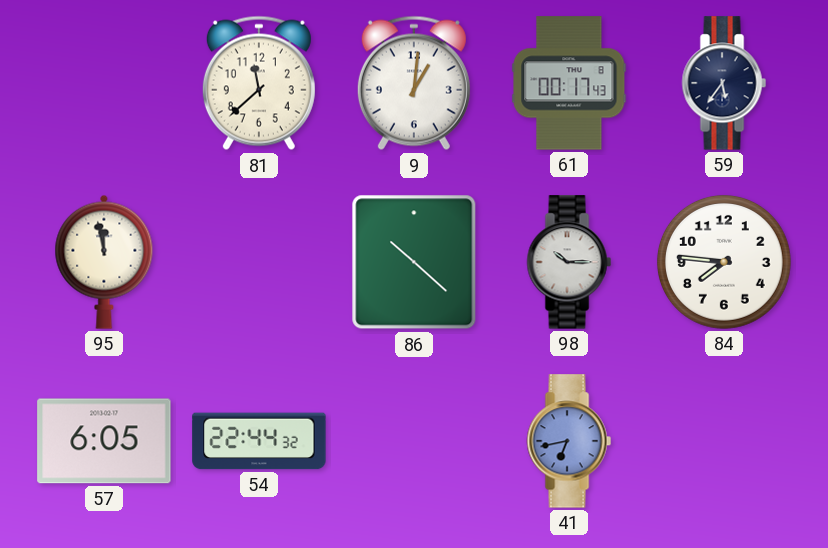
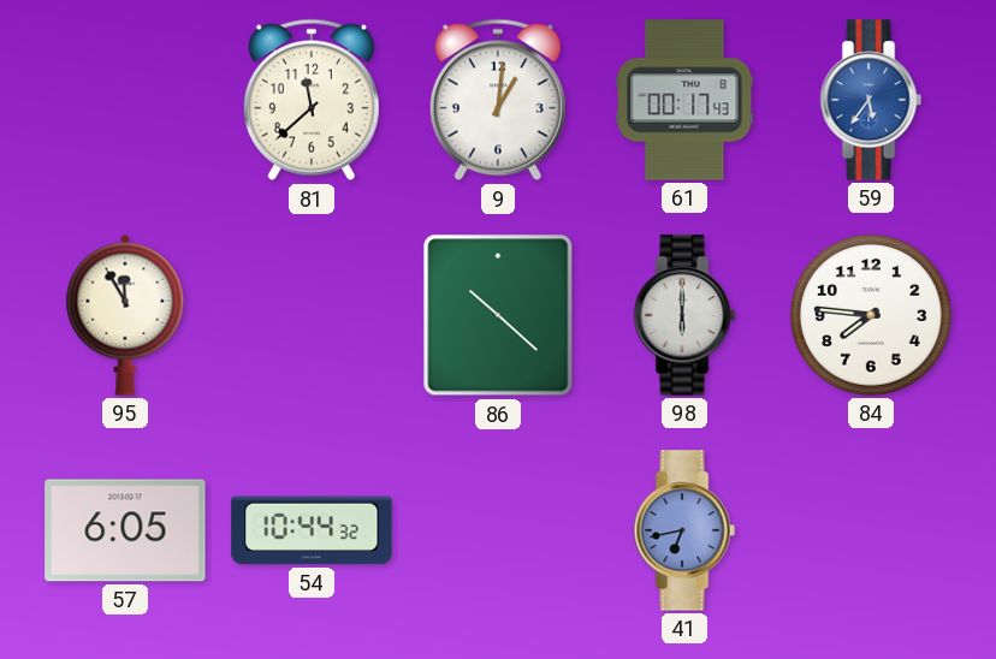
59 dial: navy -> blue (871, 100)
95: 11:58 -> 11:55 (125, 315)
98: 10:15 -> 6:00 (684, 315)
54: 22:44 -> 10:44 (312, 530)
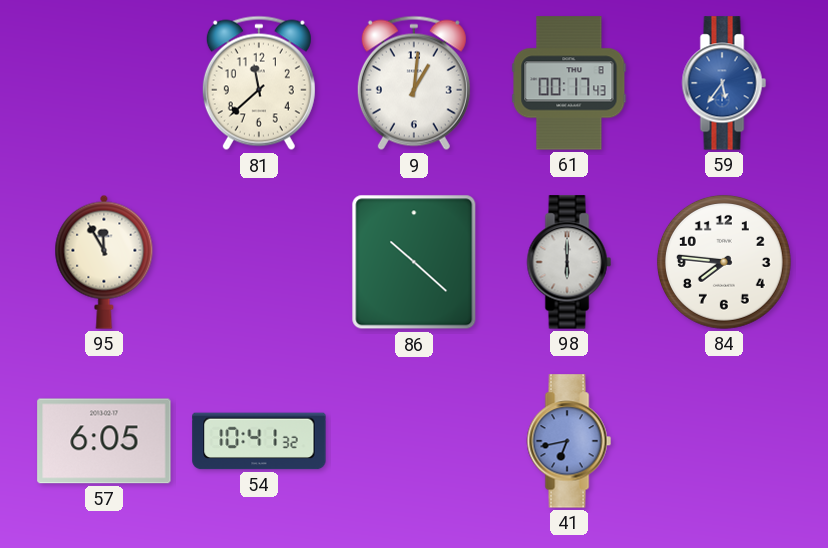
54: 10:44 -> 10:41 (259, 441)
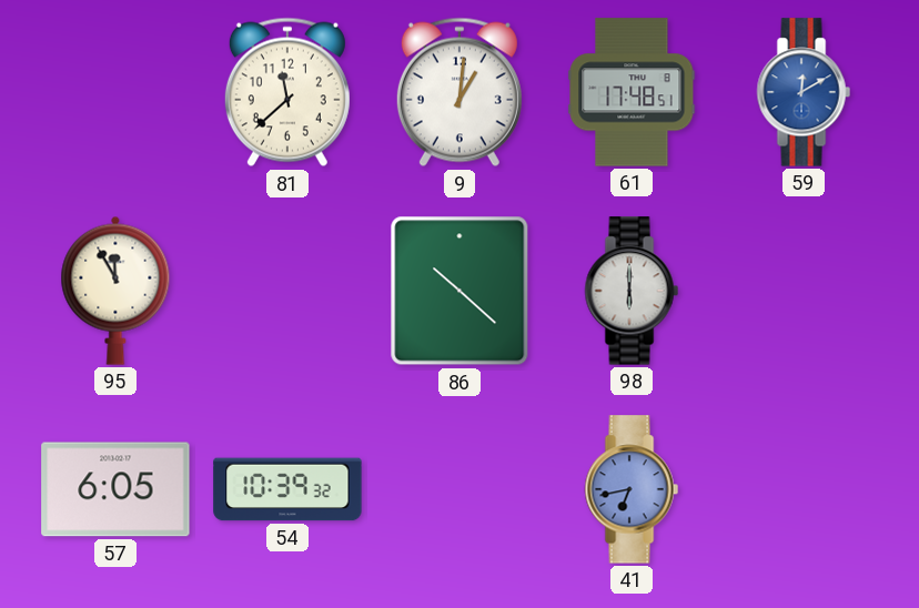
61: 00:17 -> 17:48 (632, 92)
59: 5:36 -> 12:10 (804, 92)
84: 7:46 -> none (724, 262)
54: 10:41 -> 10:39 (287, 489)
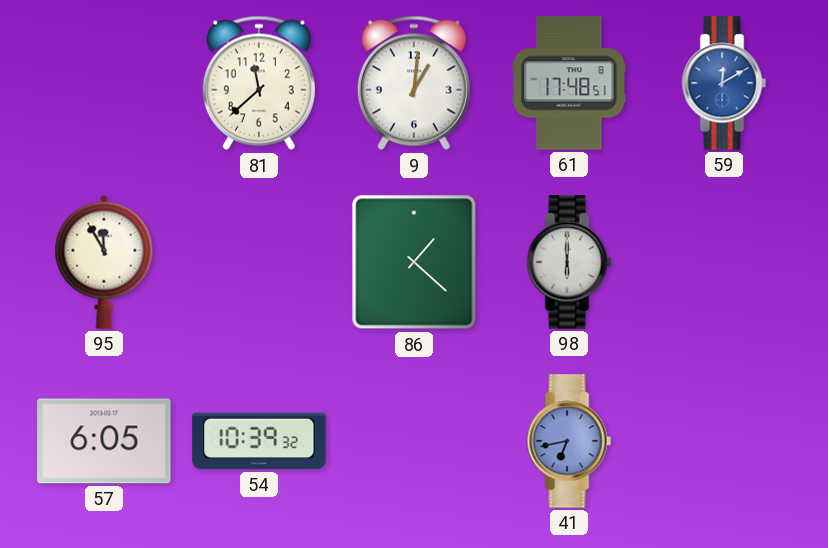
86: 10:22 -> 1:22 (414, 262)
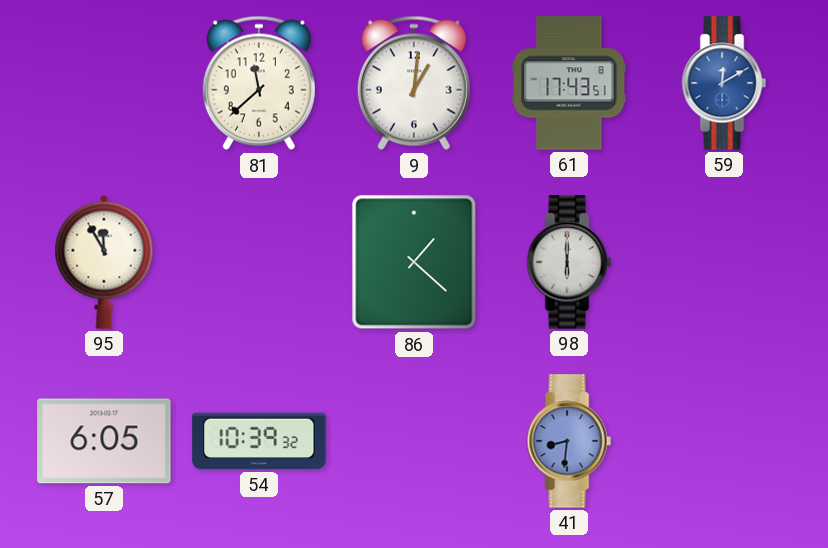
61: 17:48 -> 17:43 (569, 83)
41: 6:43 -> 8:31 (569, 441)
